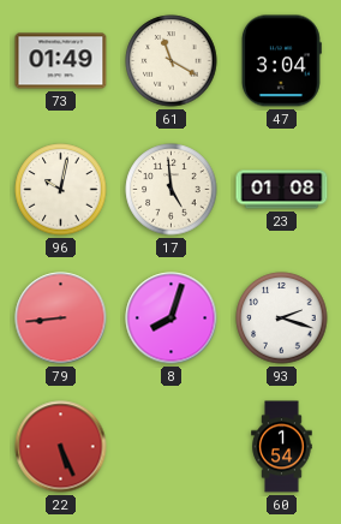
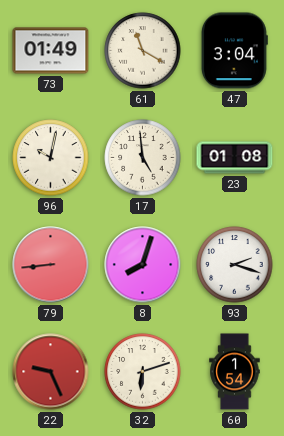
22: 5:26 -> 9:26 (51, 372)
32: none -> 6:12 (143, 372)
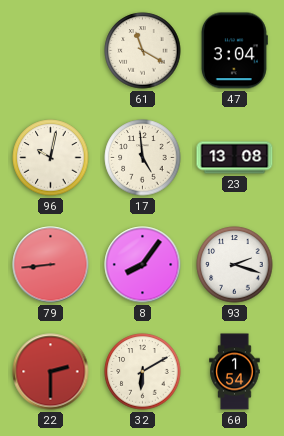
73: 01:49 -> none (51, 51)
23: 01:08 -> 13:08 (235, 158)
8: 8:03 -> 8:06 (143, 265)
22: 9:26 -> 2:30 (51, 372)
32: 6:12 -> 6:10 (143, 372)
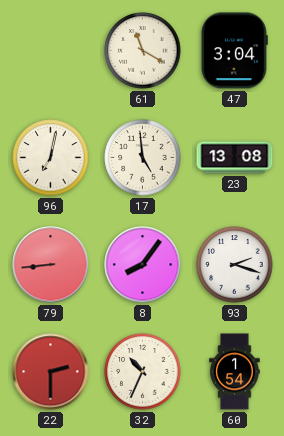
96: 10:02 -> 7:02 (51, 158)
32: 6:10 -> 10:34 (143, 372)
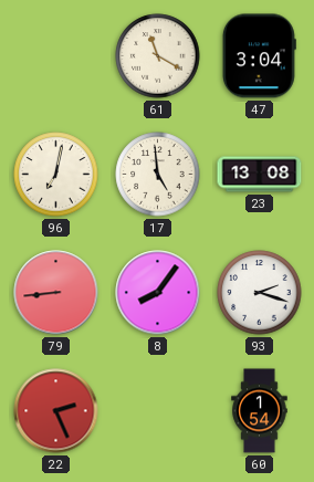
22: 2:30 -> 2:26 (56, 411)
32: 10:34 -> none (143, 372)
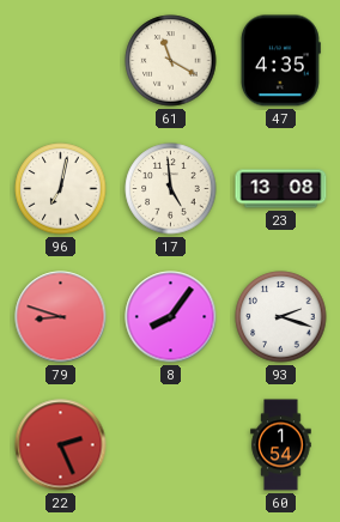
47: 3:04 -> 4:35 (280, 61)
79: 8:44 -> 8:48 (61, 317)
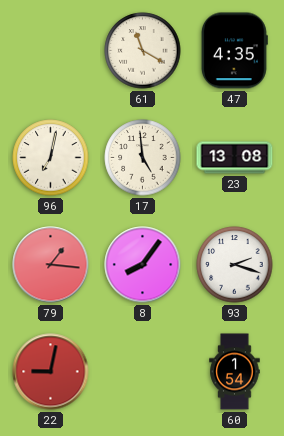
79: 8:48 -> 1:16 (51, 265)
22: 2:26 -> 9:02 (51, 372)
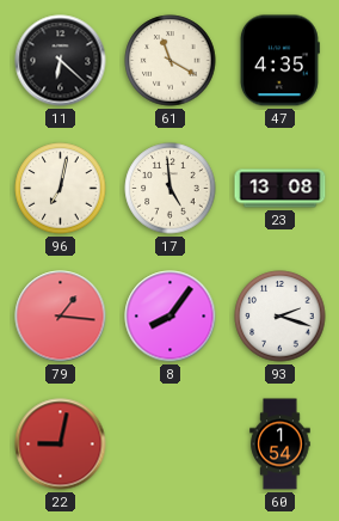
11: none -> 6:22 (61, 61)
